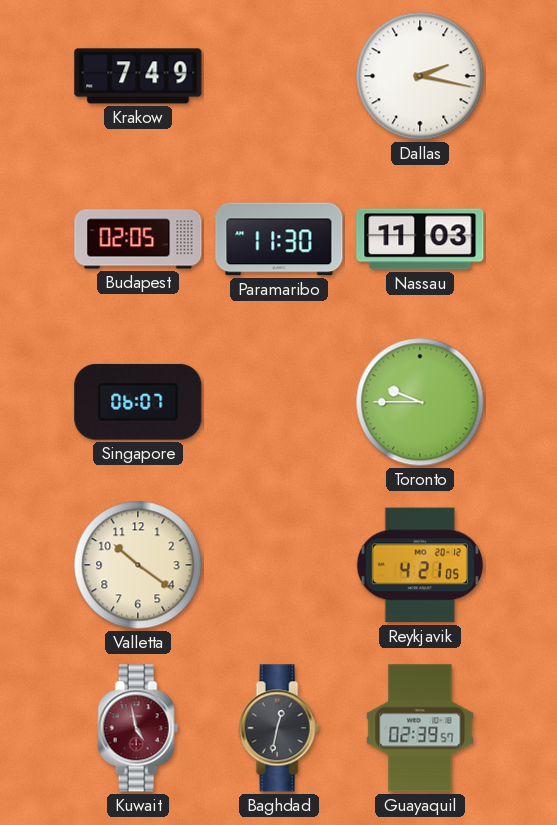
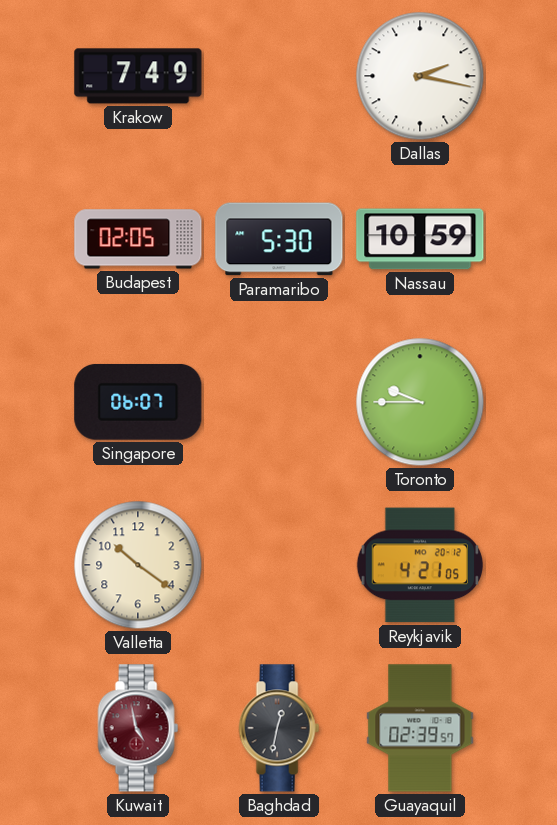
Paramaribo: 11:30 -> 5:30 (279, 239)
Nassau: 11:03 -> 10:59 (420, 239)
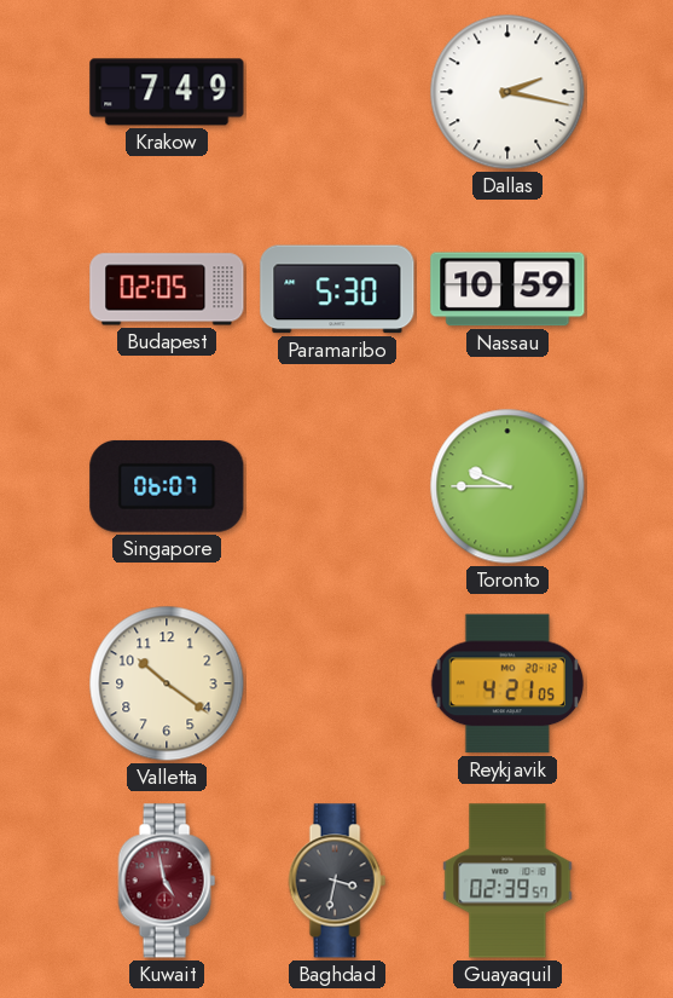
Baghdad: 12:32 -> 3:32 (337, 881)
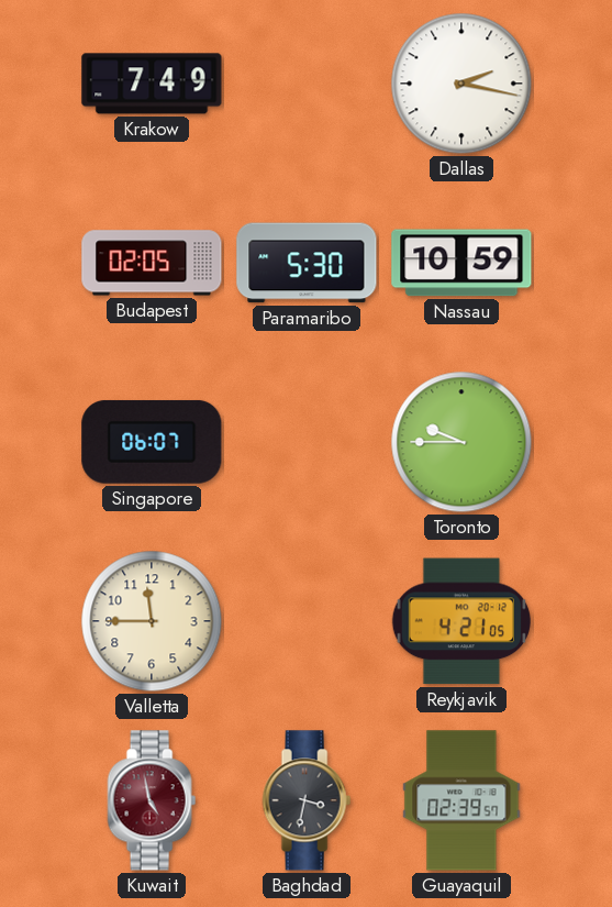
Valletta: 10:21 -> 11:45 (152, 621)
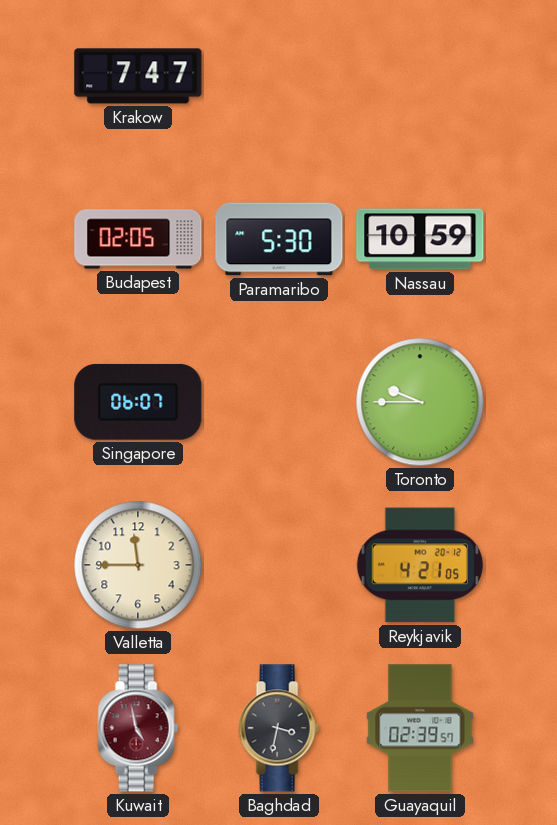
Krakow: 7:49 -> 7:47 (138, 76)
Dallas: 2:17 -> none (461, 84)
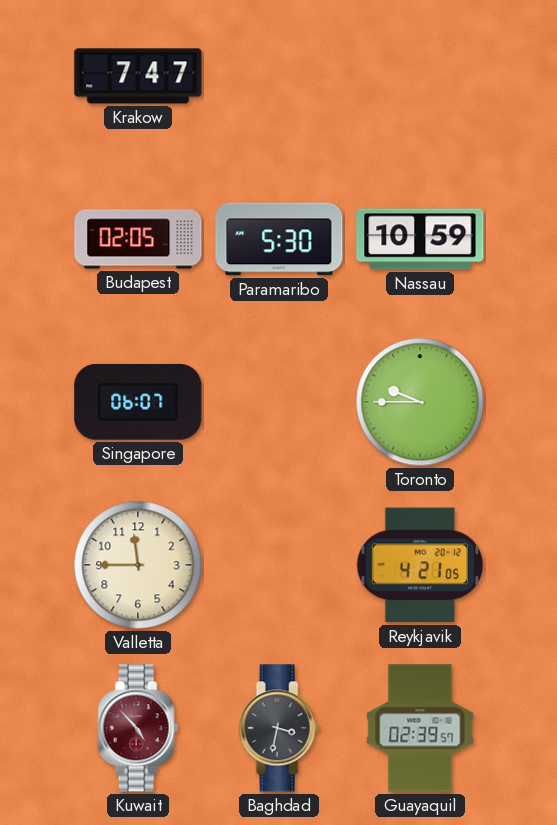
Kuwait: 4:58 -> 4:53 (138, 728)
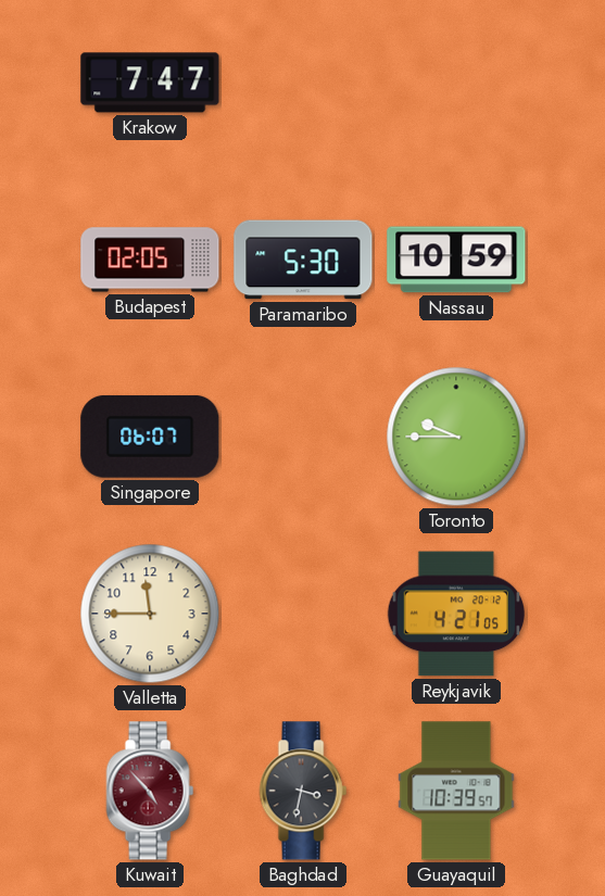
Guayaquil: 02:39 -> 10:39 (456, 791)
